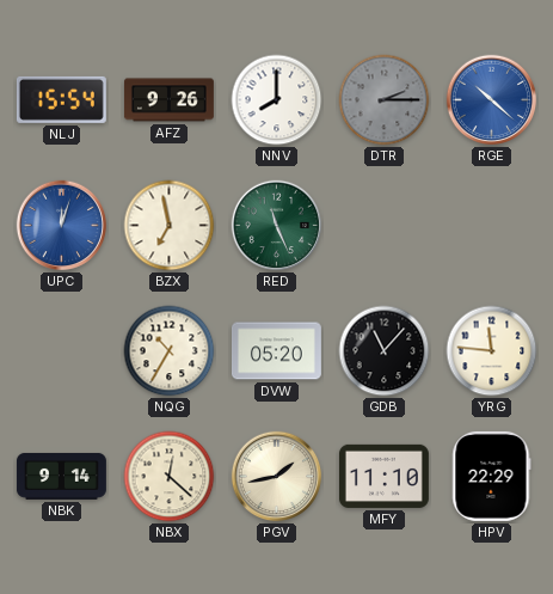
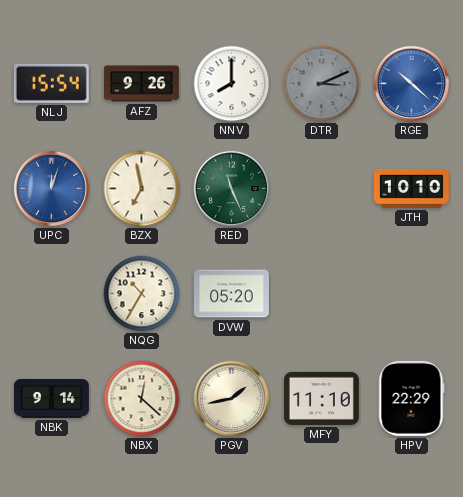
DTR: 2:15 -> 3:11 (322, 84)
JTH: none -> 10:10 (411, 188)
GDB: 11:07 -> none (385, 351)
YRG: 11:46 -> none (492, 351)
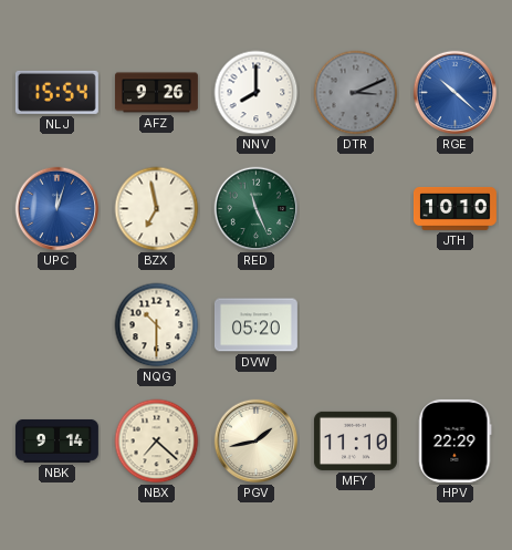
NQG: 10:35 -> 10:30 (157, 325)
NBX: 12:22 -> 7:22 (157, 442)
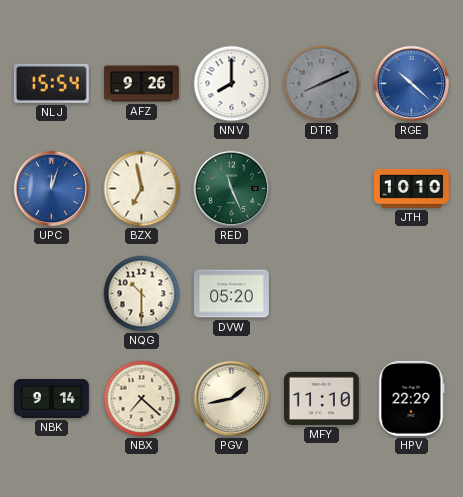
DTR: 3:11 -> 8:11 (322, 84)
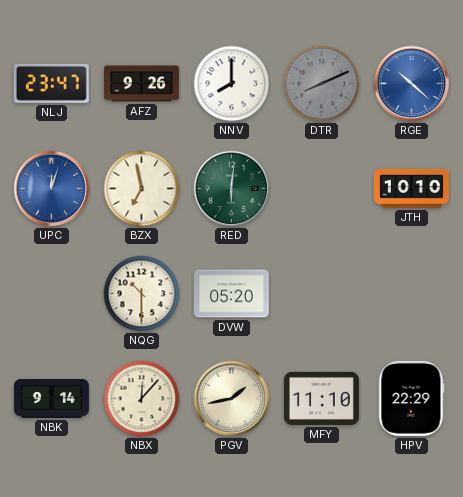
NLJ: 15:54 -> 23:47 (51, 83)
RED: 11:26 -> 6:01 (232, 189)
NBX: 7:22 -> 12:07 (142, 399)
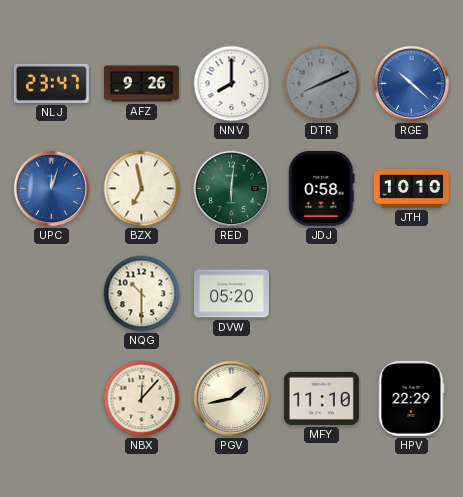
JDJ: none -> 0:58 (322, 188)
NBK: 9:14 -> none (51, 398)
